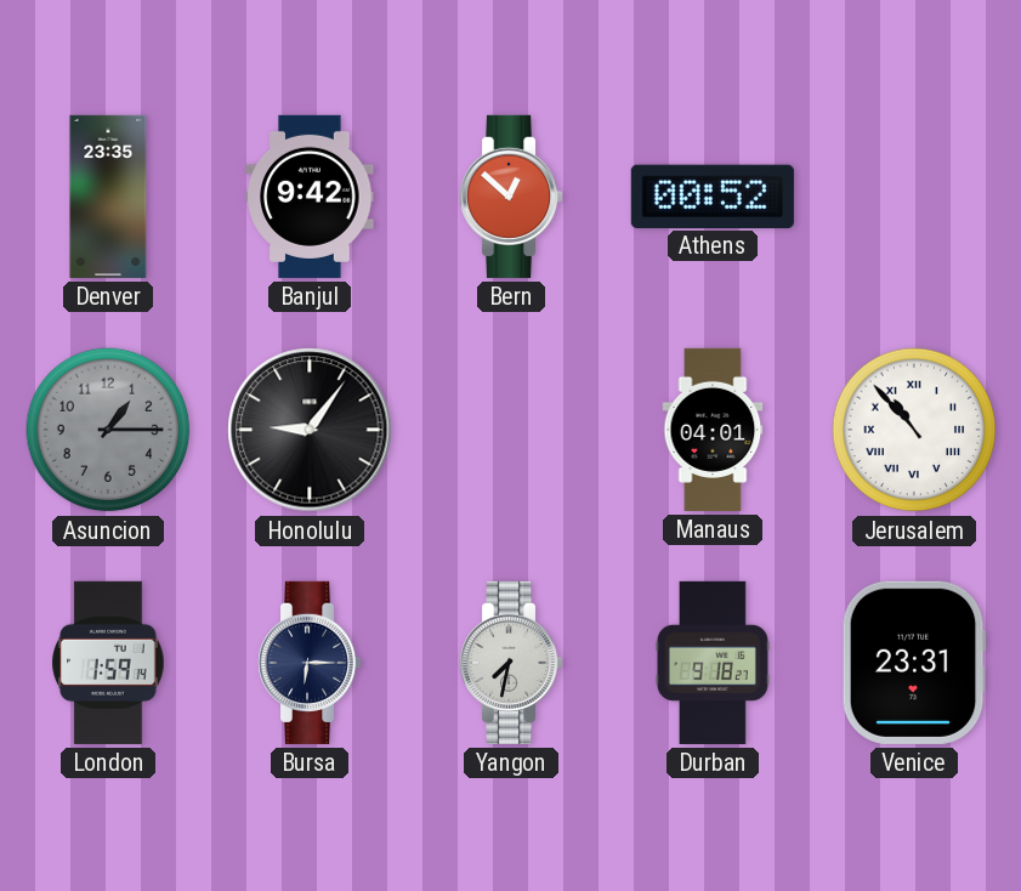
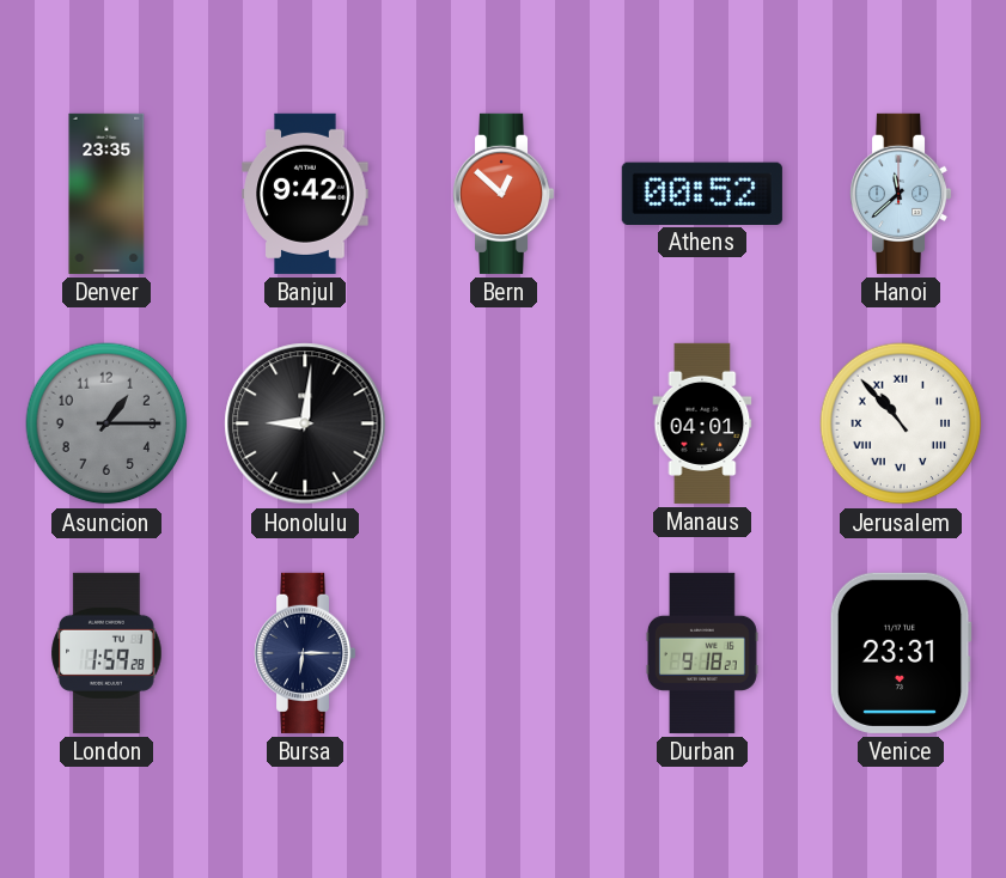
Hanoi: none -> 11:38 (902, 194)
Honolulu: 9:06 -> 9:01 (305, 423)
London: 1:59:14 -> 1:59:28 (106, 653)
Yangon: 7:32 -> none (512, 663)
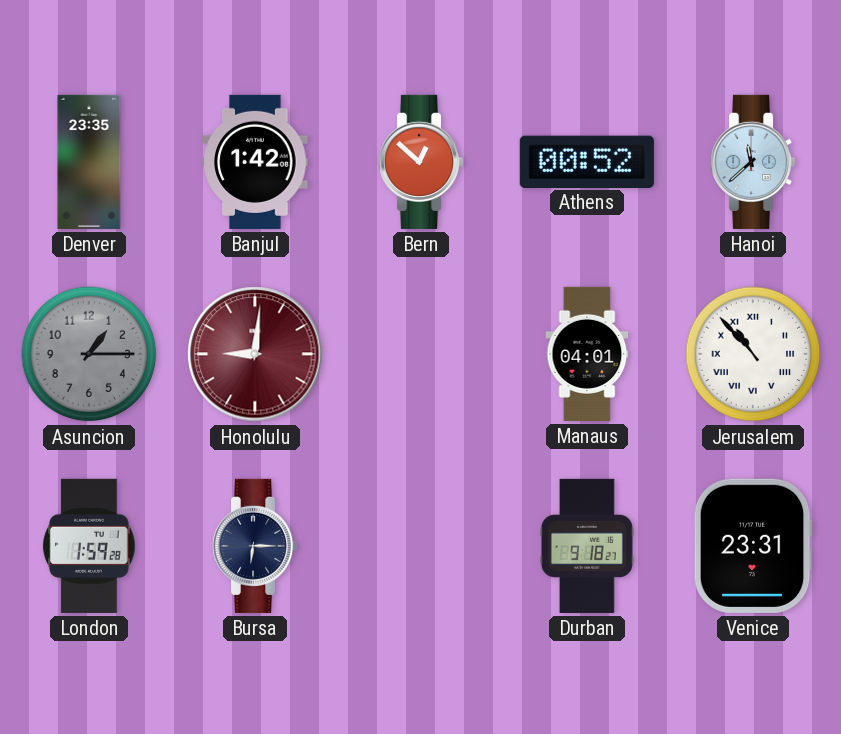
Banjul: 9:42 -> 1:42 (255, 162)
Honolulu dial: black -> burgundy (255, 354)
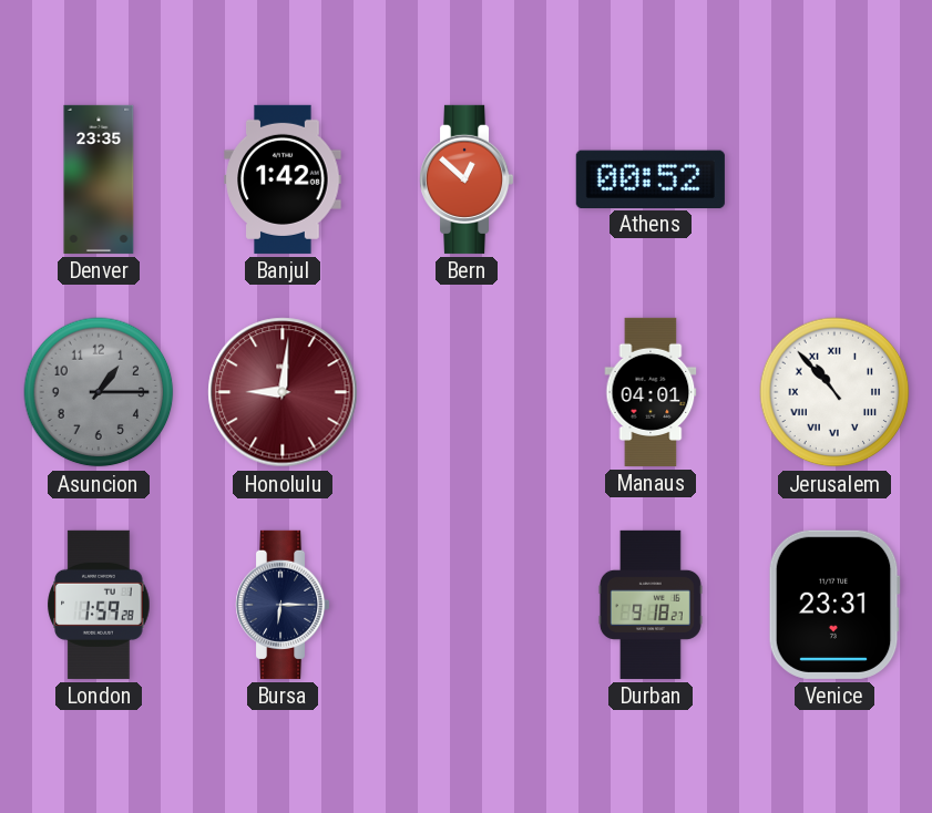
Hanoi: 11:38 -> none (754, 162)
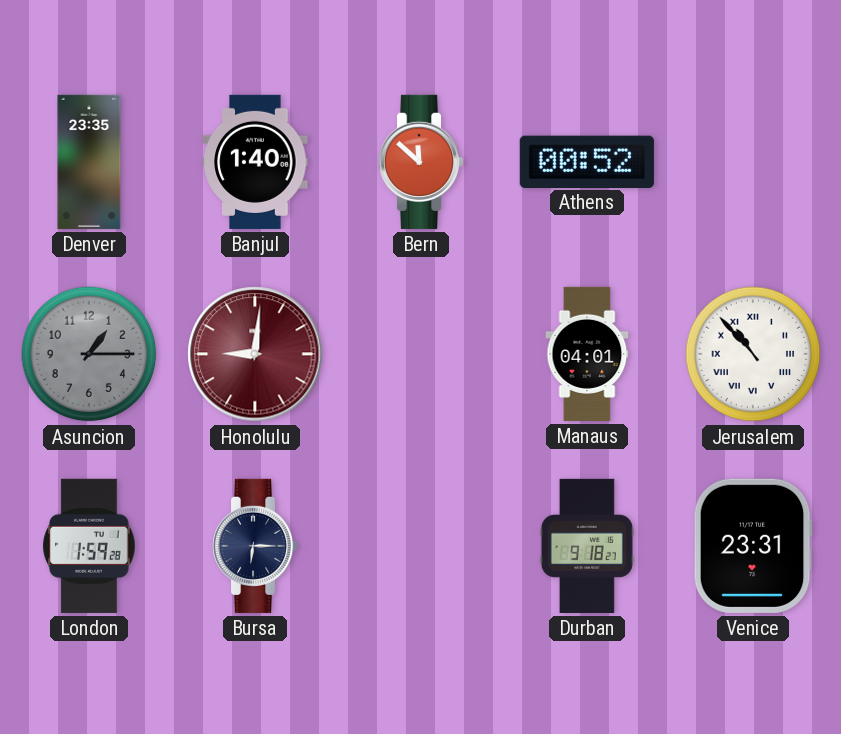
Banjul: 1:42 -> 1:40 (255, 162)
Bern: 12:52 -> 11:52 (422, 162)
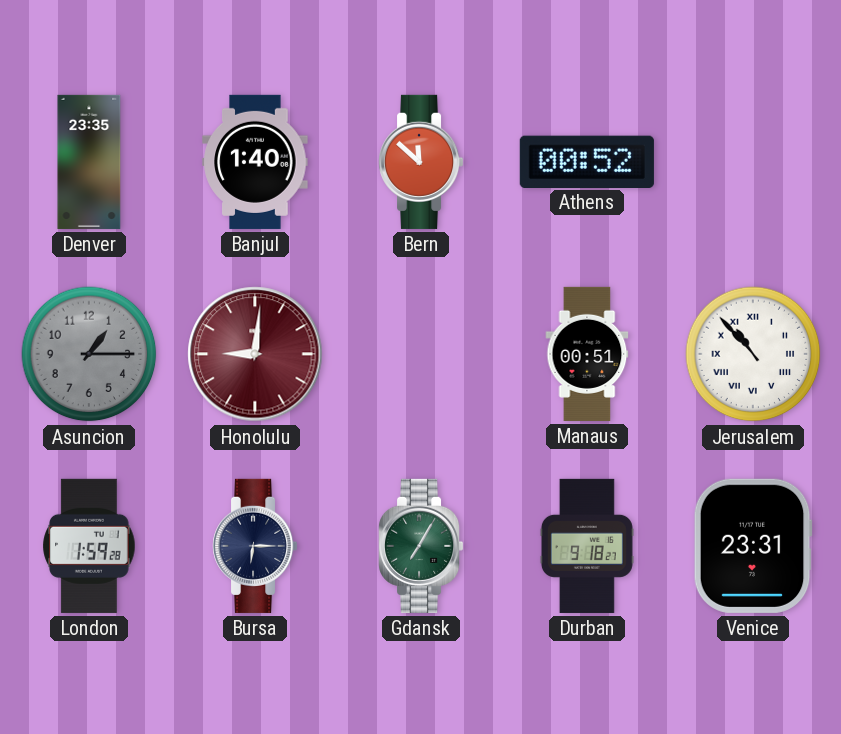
Manaus: 04:01 -> 00:51 (587, 354)
Gdansk: none -> 7:05 (422, 546)
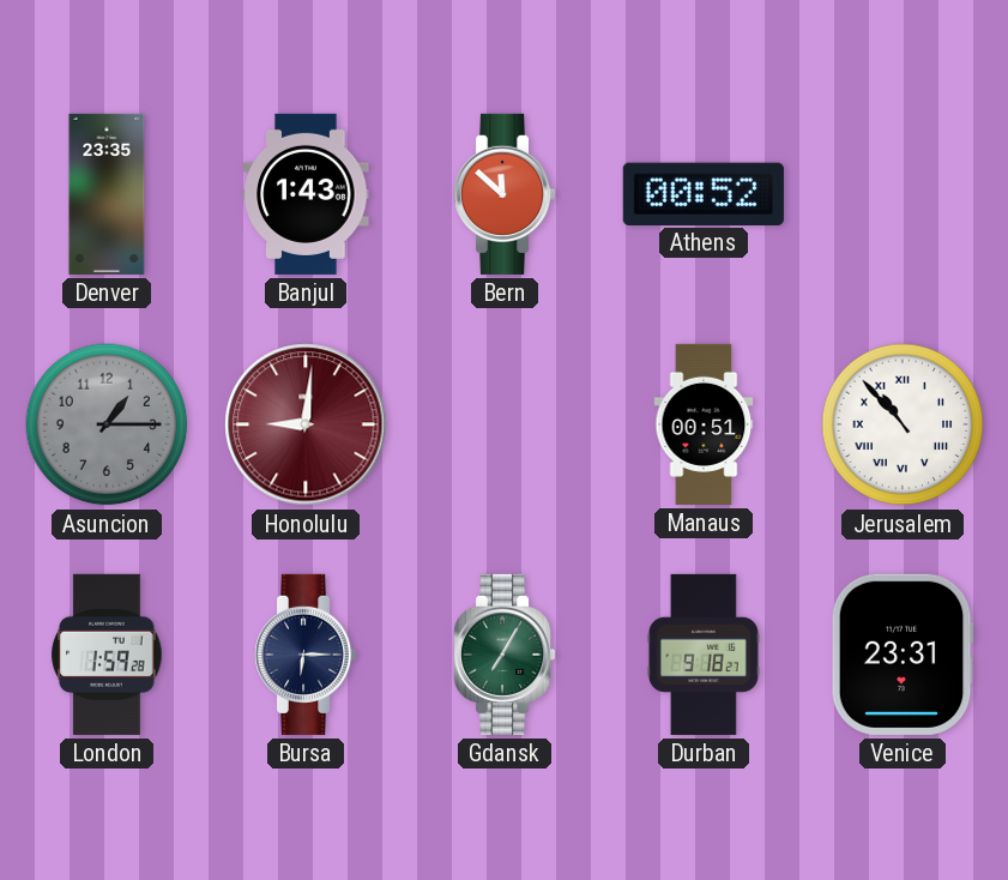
Banjul: 1:40 -> 1:43 (306, 194)
